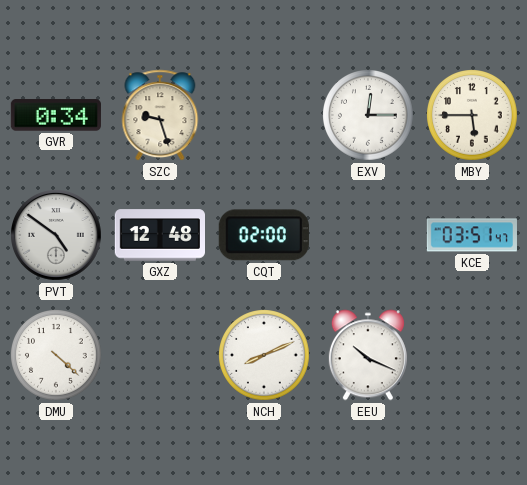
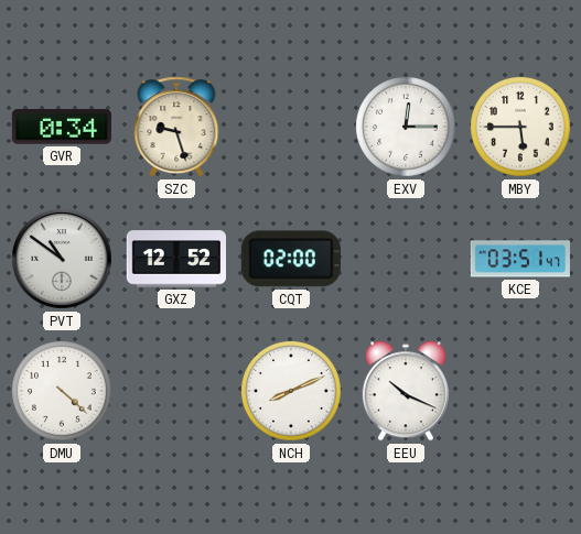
PVT: 4:51 -> 10:51 (63, 260)
GXZ: 12:48 -> 12:52 (175, 259)
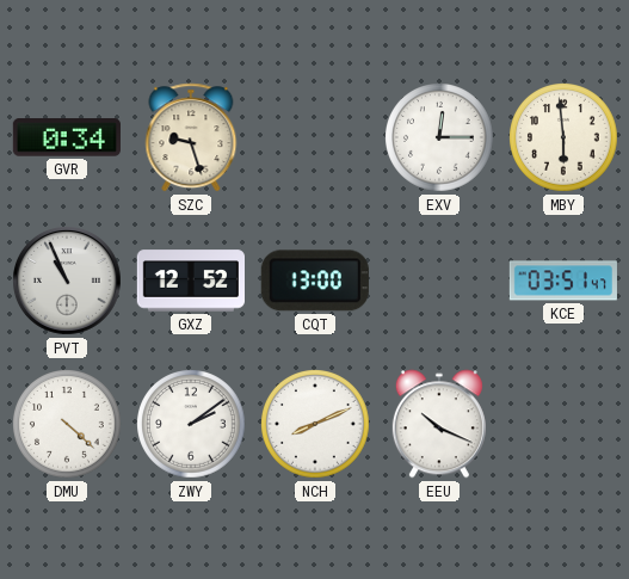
MBY: 5:45 -> 5:59 (565, 138)
PVT: 10:51 -> 10:56 (68, 282)
CQT: 02:00 -> 13:00 (315, 281)
ZWY: none -> 2:09 (192, 425)
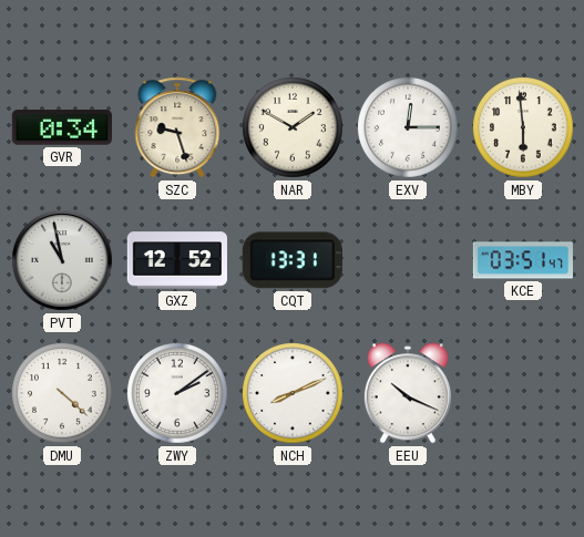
NAR: none -> 1:50 (294, 128)
PVT: 10:56 -> 10:58 (63, 261)
CQT: 13:00 -> 13:31 (293, 260)
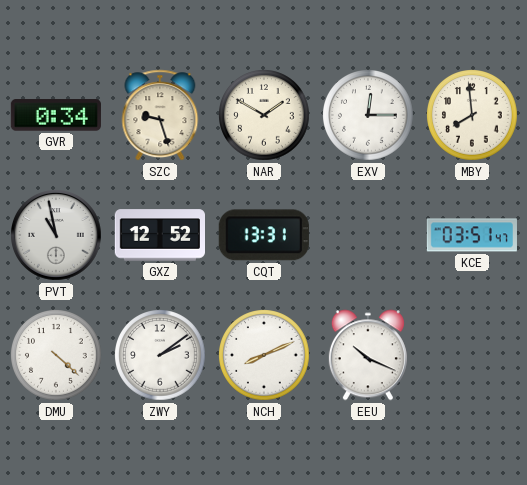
MBY: 5:59 -> 7:59 (473, 116)
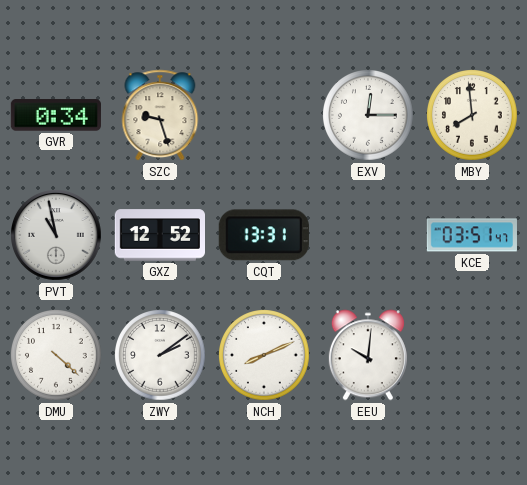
NAR: 1:50 -> none (265, 116)
EEU: 10:19 -> 10:01 (368, 355)
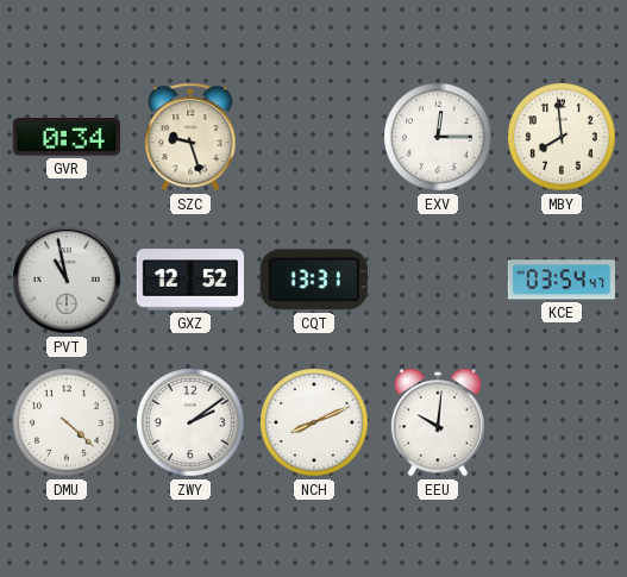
KCE: 03:51 -> 03:54 (562, 280)
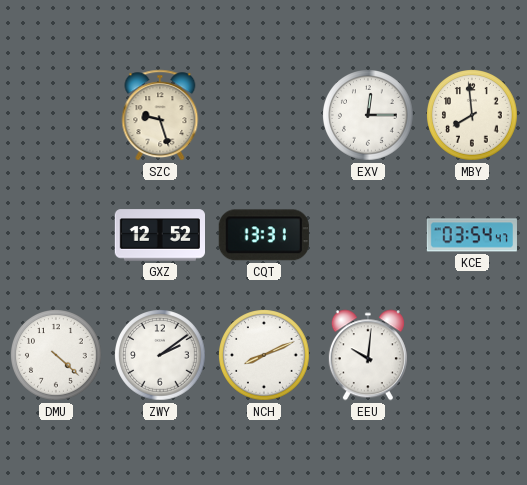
GVR: 0:34 -> none (67, 137)
PVT: 10:58 -> none (68, 281)
